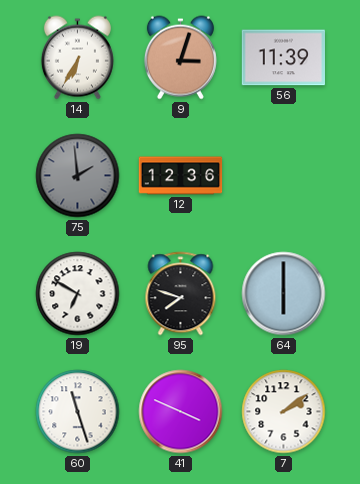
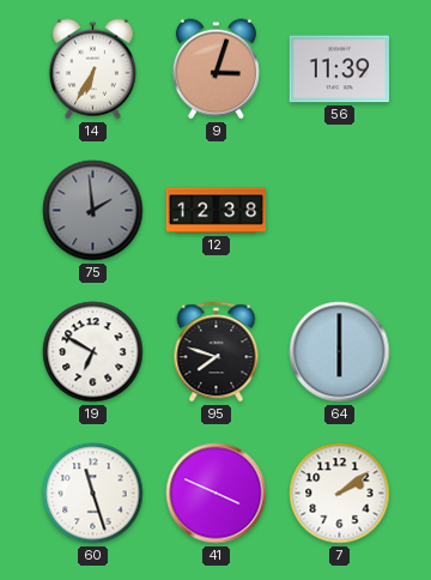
12: 12:36 -> 12:38 (217, 211)
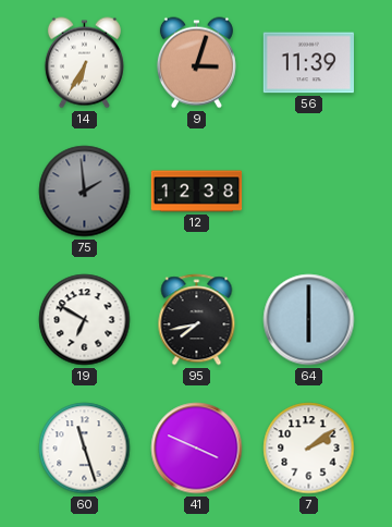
95: 7:48 -> 7:43 (197, 320)
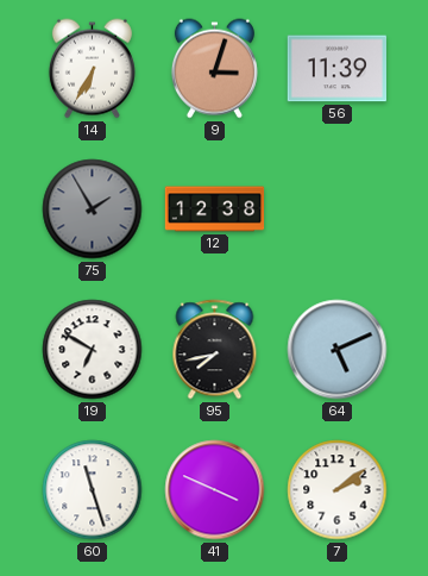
75: 1:59 -> 1:55 (93, 209)
64: 6:00 -> 5:11 (338, 350)
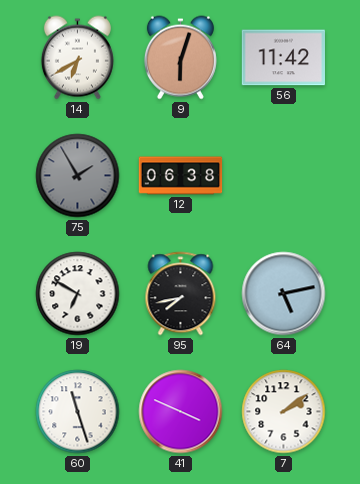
14: 6:35 -> 6:40 (77, 58)
9: 3:03 -> 6:03 (180, 58)
56: 11:39 -> 11:42 (283, 58)
12: 12:38 -> 06:38 (181, 176)
64: 5:11 -> 5:13 (284, 294)
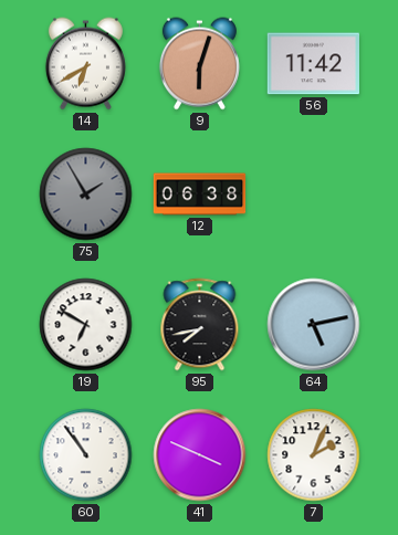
60: 11:27 -> 10:54 (86, 455)
7: 2:09 -> 2:04 (314, 455)
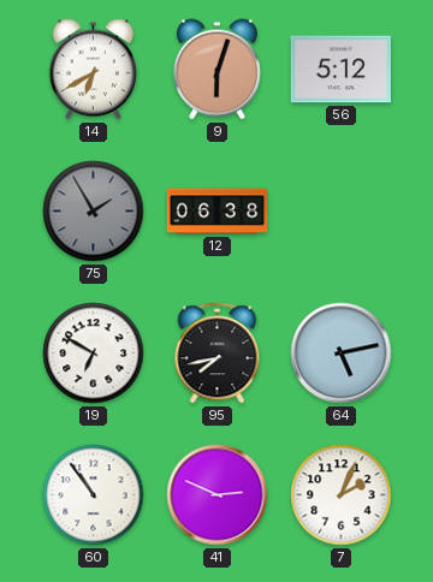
56: 11:42 -> 5:12 (340, 70)
41: 3:49 -> 2:49 (218, 495)
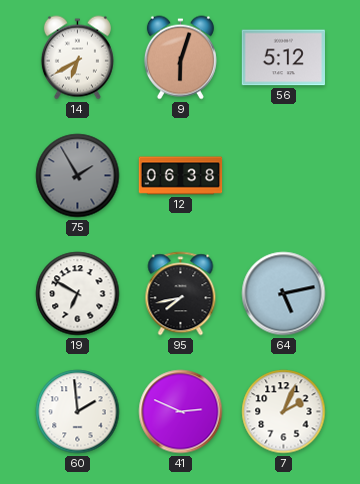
60: 10:54 -> 1:59 (78, 412)
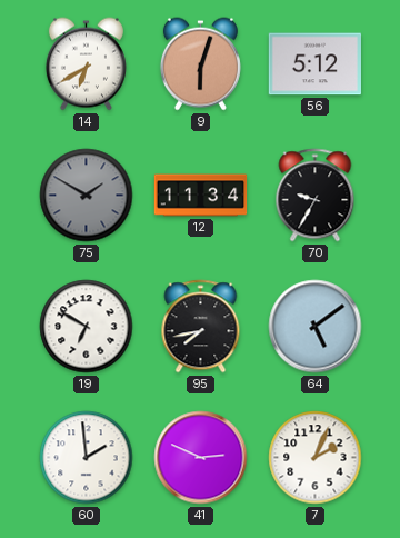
75: 1:55 -> 1:50 (87, 196)
12: 06:38 -> 11:34 (201, 196)
70: none -> 9:35 (316, 196)
64: 5:13 -> 5:09 (316, 327)
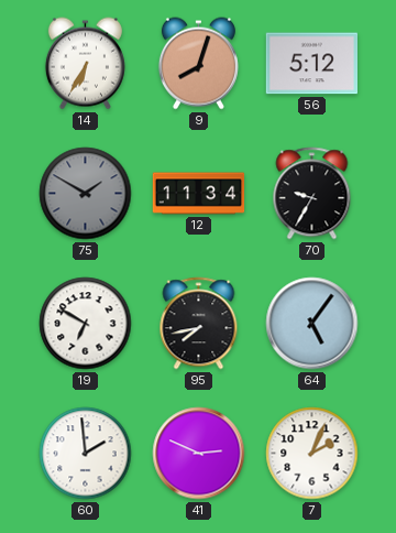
14: 6:40 -> 6:35 (85, 64)
9: 6:03 -> 8:03 (198, 64)
64: 5:09 -> 5:06 (312, 324)
